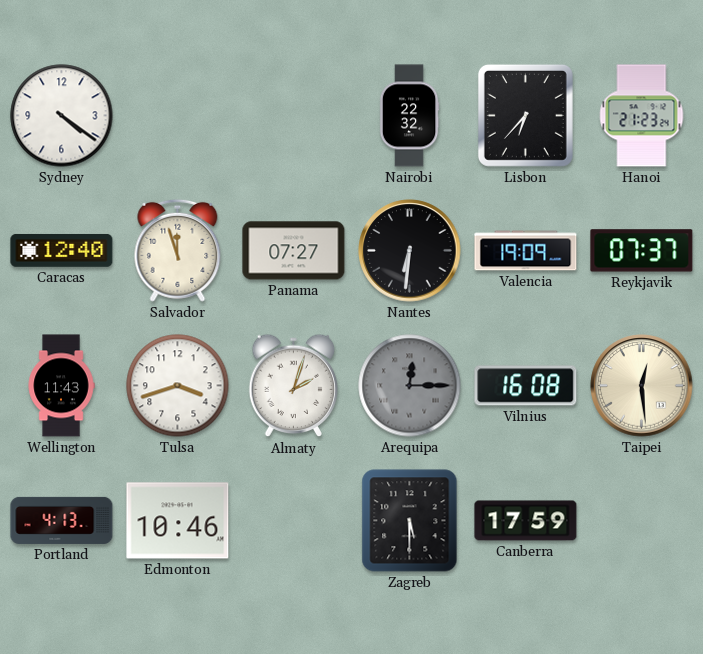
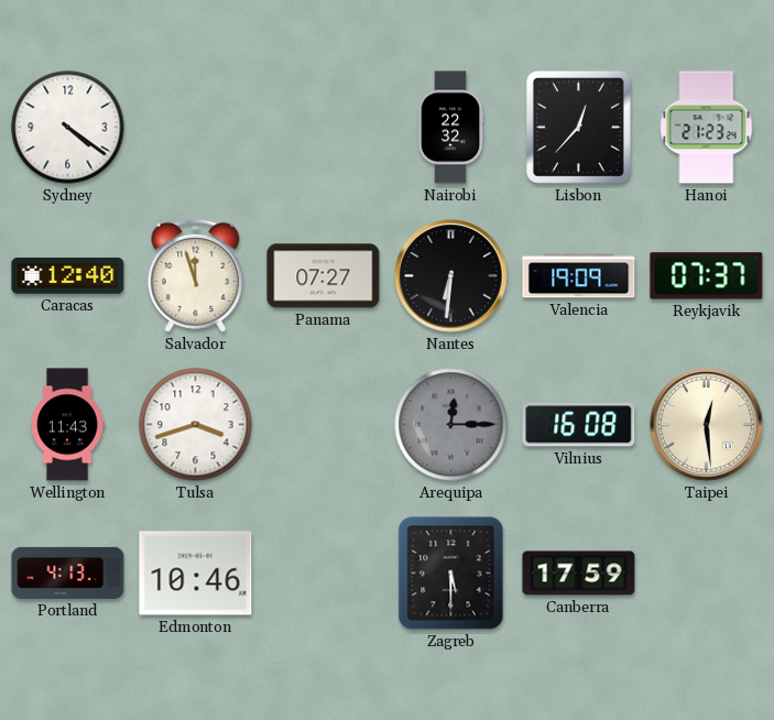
Lisbon: 6:37 -> 12:37 (578, 127)
Almaty: 2:03 -> none (294, 386)
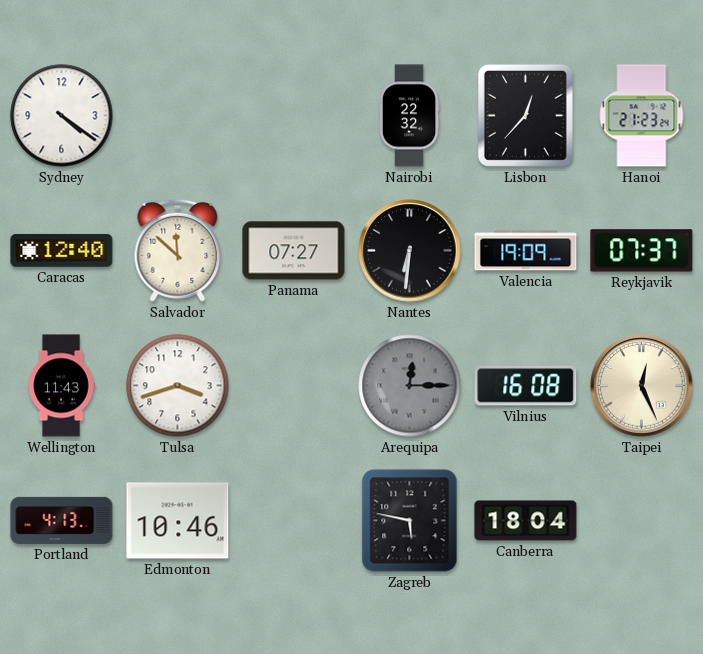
Salvador: 11:57 -> 11:52 (178, 250)
Taipei: 12:29 -> 12:26 (642, 386)
Zagreb: 5:30 -> 5:47 (410, 521)
Canberra: 17:59 -> 18:04 (526, 521)
